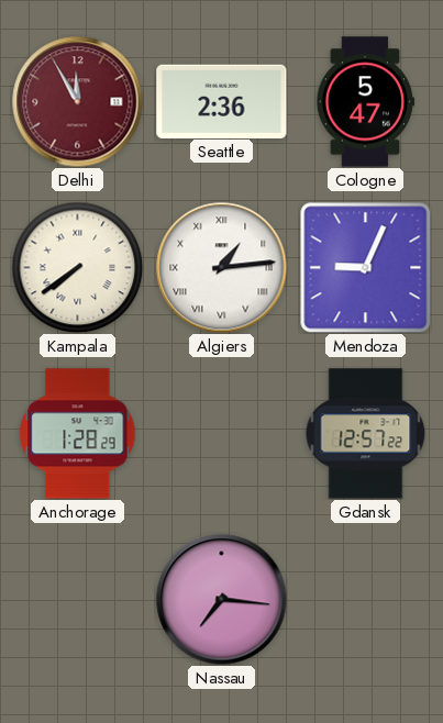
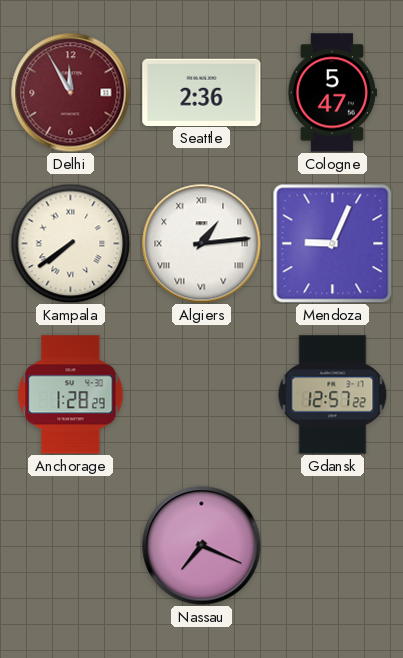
Nassau: 7:16 -> 7:19 (202, 546)
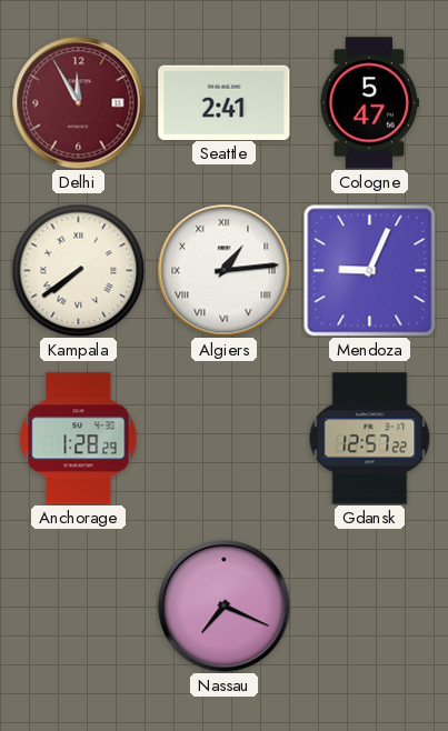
Seattle: 2:36 -> 2:41 (225, 102)
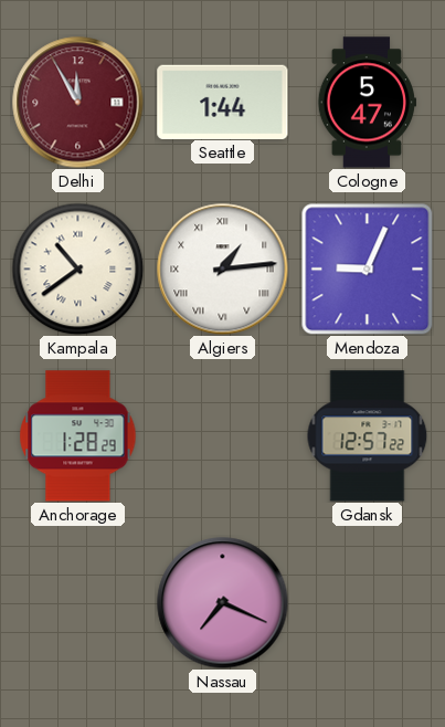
Seattle: 2:41 -> 1:44 (223, 102)
Kampala: 7:39 -> 10:39 (77, 268)
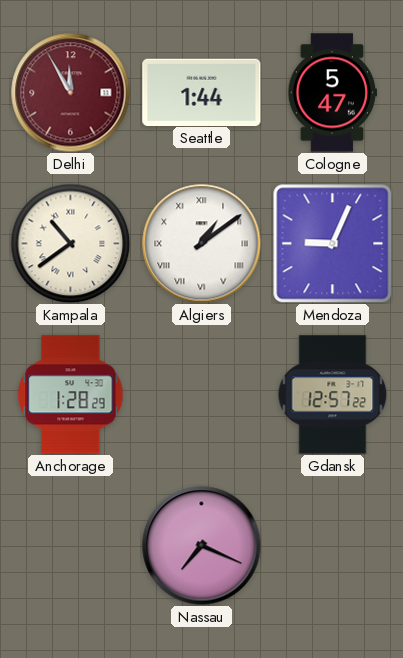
Algiers: 1:14 -> 1:09 (202, 244)
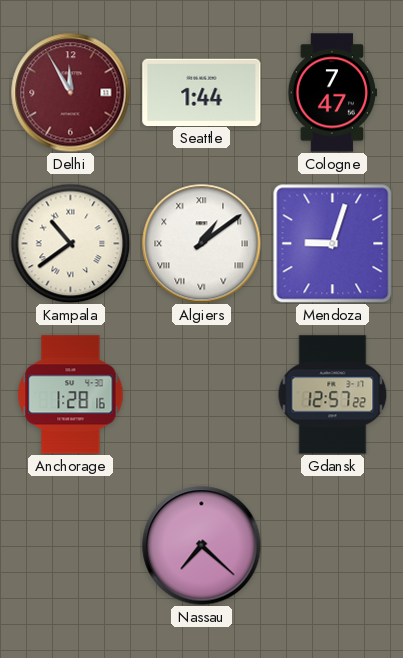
Cologne: 5:47 -> 7:47 (332, 93)
Mendoza: 9:04 -> 9:03 (332, 243)
Anchorage: 1:28:29 -> 1:28:16 (71, 395)
Nassau: 7:19 -> 7:22 (202, 546)
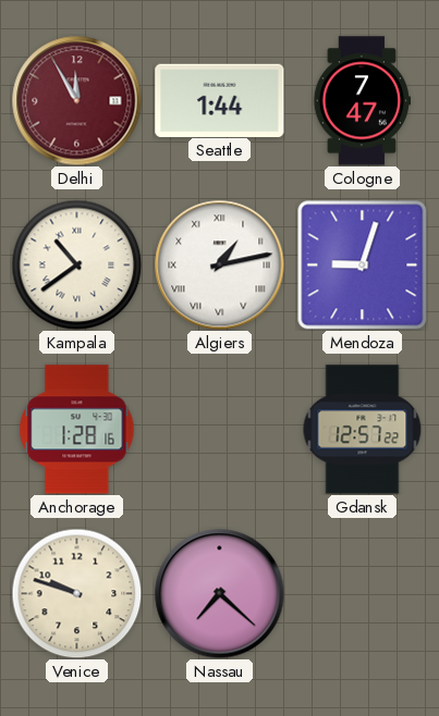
Algiers: 1:09 -> 1:13 (220, 266)
Venice: none -> 9:48 (76, 593)
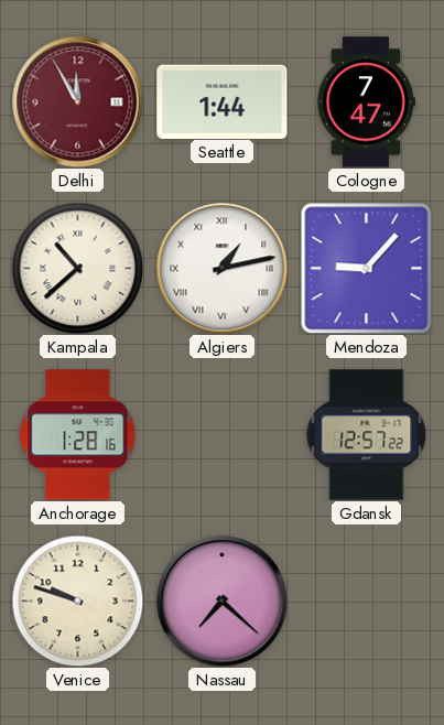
Kampala: 10:39 -> 10:38 (77, 268)
Mendoza: 9:03 -> 9:07 (366, 268)
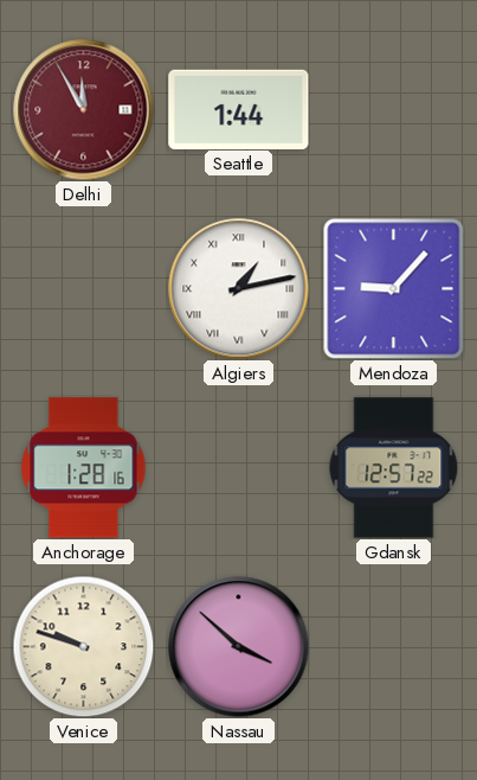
Cologne: 7:47 -> none (366, 102)
Kampala: 10:38 -> none (77, 268)
Nassau: 7:22 -> 3:52 (239, 647)
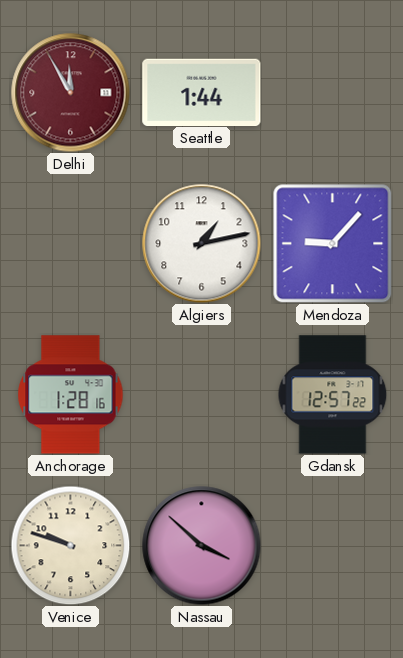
Algiers numerals: Roman -> Arabic (202, 244)
